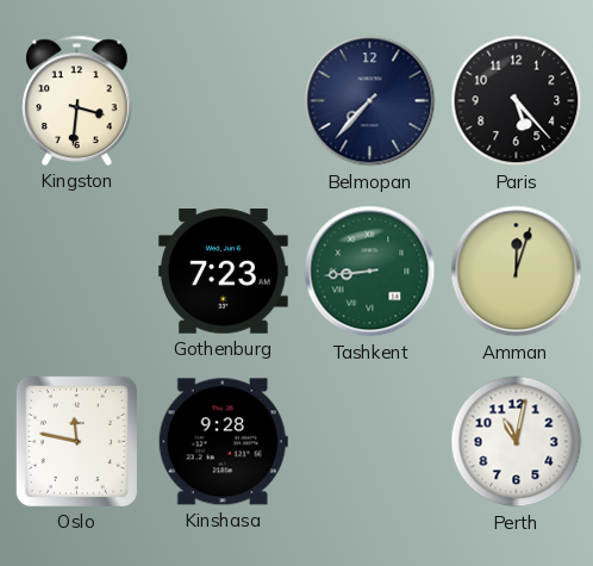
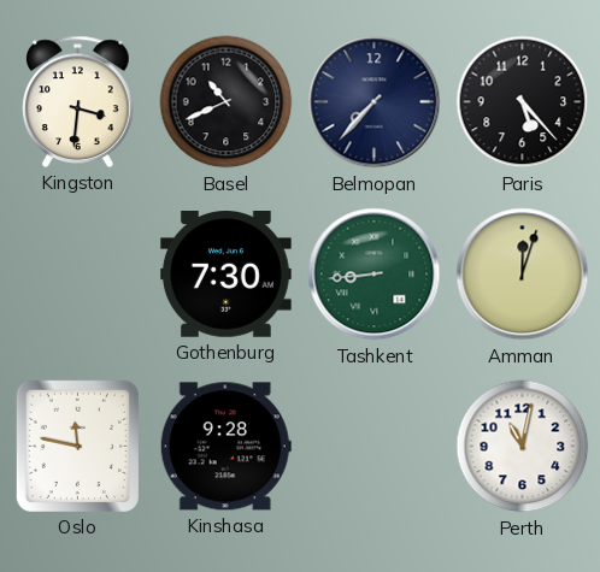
Basel: none -> 10:41 (227, 102)
Gothenburg: 7:23 -> 7:30 (227, 275)
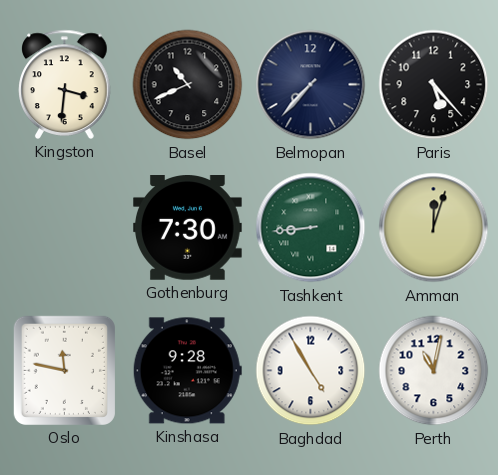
Baghdad: none -> 4:55 (311, 371)
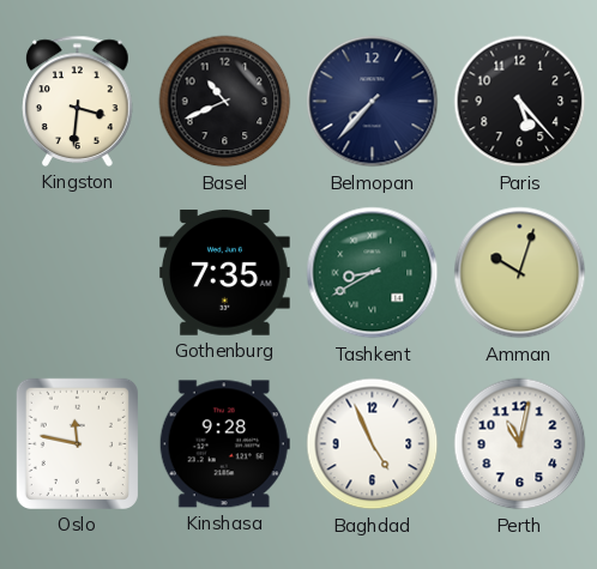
Gothenburg: 7:30 -> 7:35 (225, 273)
Tashkent: 8:44 -> 8:40 (373, 273)
Amman: 12:03 -> 10:03 (520, 273)
Baghdad: 4:55 -> 4:56 (373, 444)
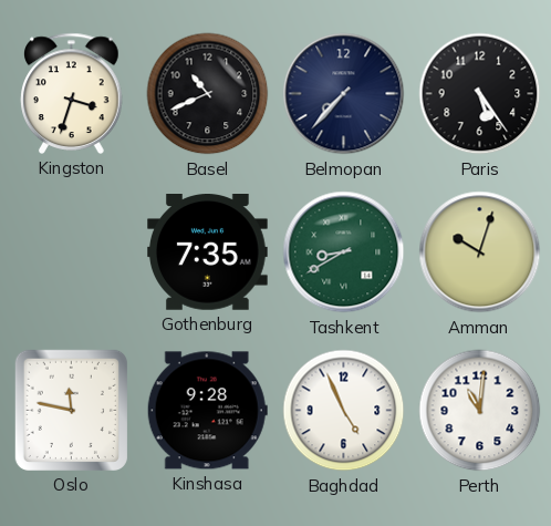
Kingston: 3:31 -> 3:33 (72, 93)
Paris: 5:23 -> 5:24 (480, 94)
Perth: 11:02 -> 11:01 (480, 411)
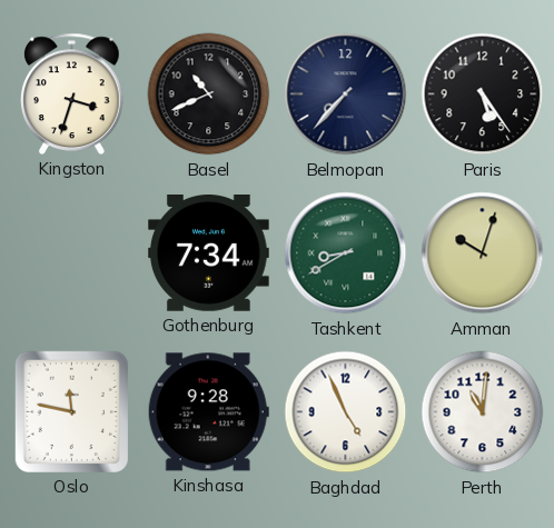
Gothenburg: 7:35 -> 7:34 (209, 253)
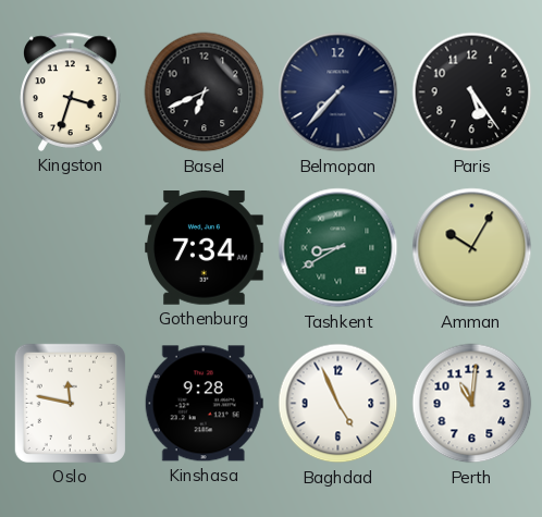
Basel: 10:41 -> 6:41 (205, 93)
Amman: 10:03 -> 10:05 (472, 248)
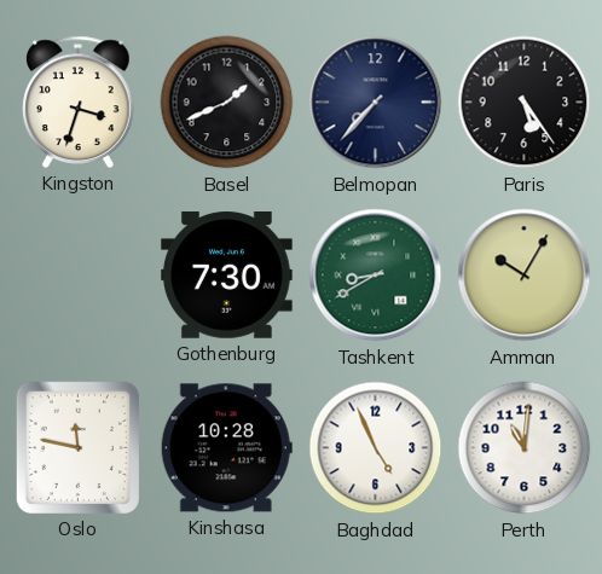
Basel: 6:41 -> 1:41 (227, 103)
Gothenburg: 7:34 -> 7:30 (227, 276)
Kinshasa: 9:28 -> 10:28 (226, 448)
